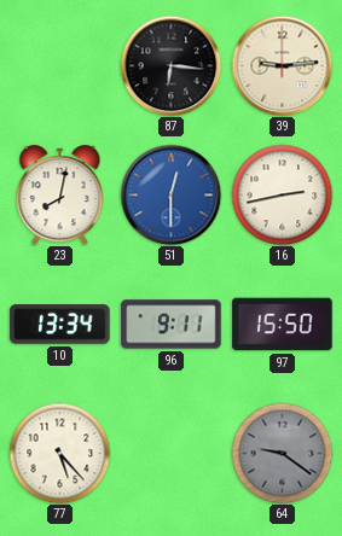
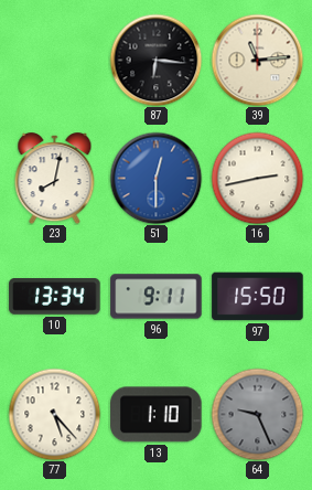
39: 9:14 -> 11:14 (257, 60)
13: none -> 1:10 (157, 415)
64: 9:21 -> 9:26 (257, 414)
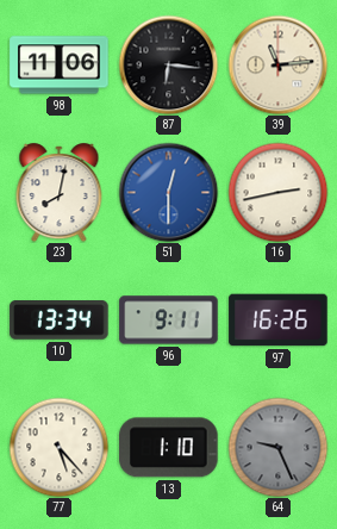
98: none -> 11:06 (60, 66)
97: 15:50 -> 16:26 (279, 320)
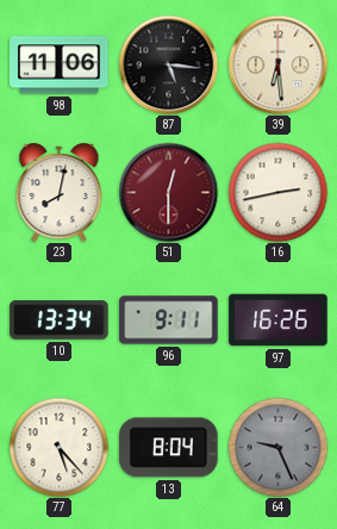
87: 6:16 -> 5:16 (168, 64)
39: 11:14 -> 6:29 (277, 64)
51 dial: blue -> burgundy (168, 192)
13: 1:10 -> 8:04 (169, 448)
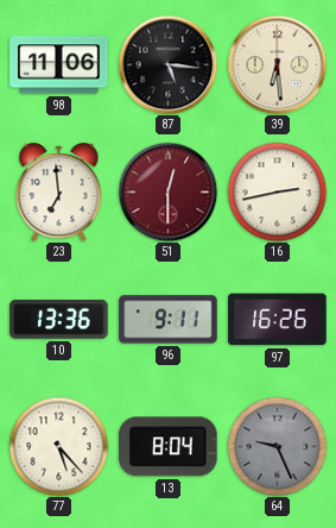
23: 8:02 -> 6:59 (59, 193)
10: 13:34 -> 13:36 (59, 320)
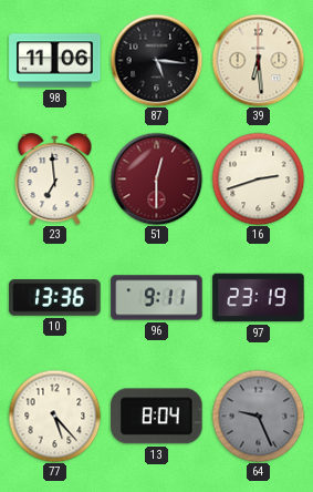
16: 2:43 -> 2:42 (258, 178)
97: 16:26 -> 23:19 (259, 298)
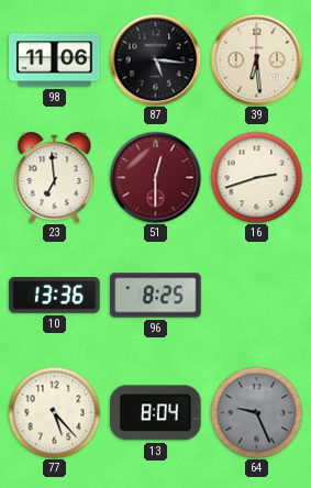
96: 9:11 -> 8:25 (156, 296)
97: 23:19 -> none (259, 298)
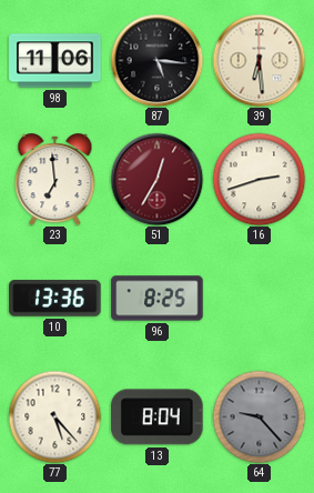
51: 12:30 -> 12:35 (156, 179)
64: 9:26 -> 9:23 (259, 416)
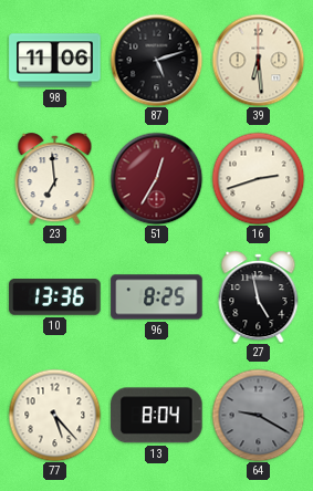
87: 5:16 -> 5:12 (156, 60)
27: none -> 4:58 (259, 297)
64: 9:23 -> 9:20 (258, 415)
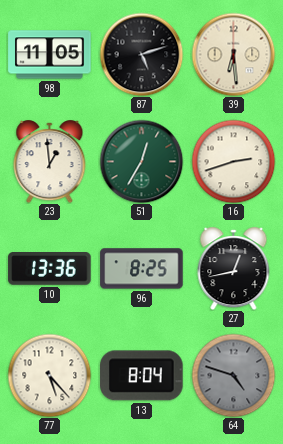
98: 11:06 -> 11:05 (50, 55)
23: 6:59 -> 12:59 (50, 162)
51 dial: burgundy -> green (141, 161)
27: 4:58 -> 12:43 (234, 269)
64: 9:20 -> 4:48 (233, 375)
